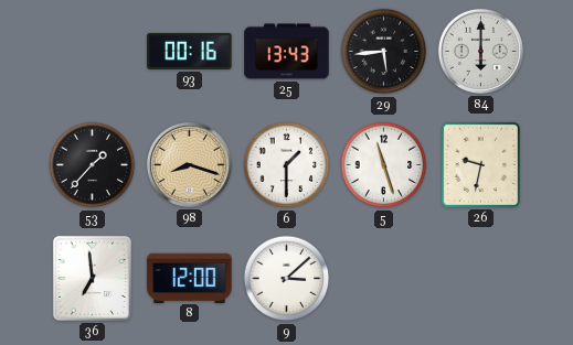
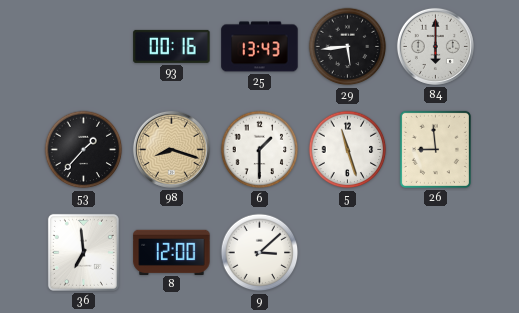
26: 9:32 -> 8:59 (435, 149)
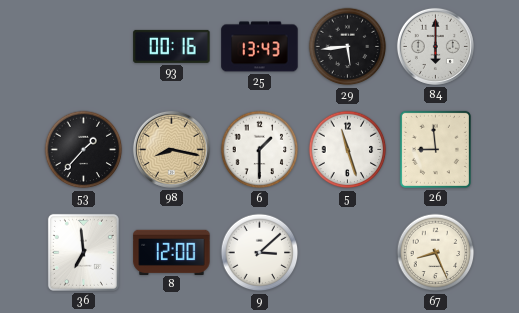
98: 8:18 -> 8:17 (171, 149)
67: none -> 8:26 (436, 253)
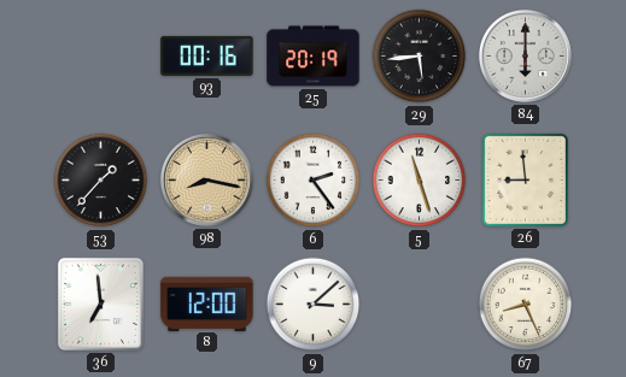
25: 13:43 -> 20:19 (314, 57)
6: 1:30 -> 2:24 (314, 181)
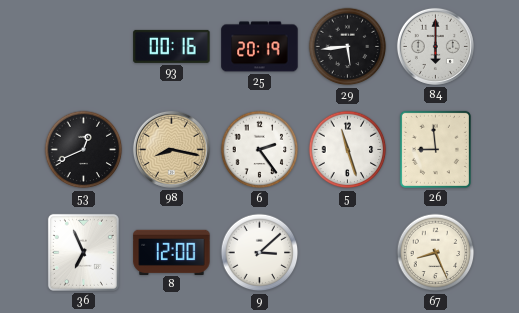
53: 1:37 -> 12:41 (84, 150)
36: 6:59 -> 6:56 (83, 252)
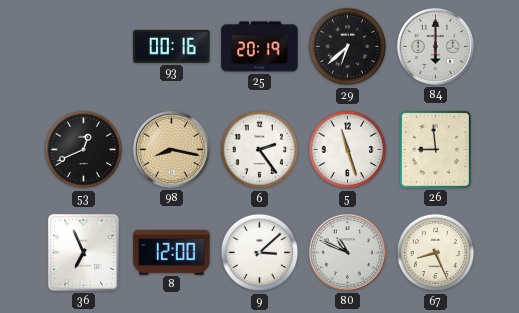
29: 5:44 -> 6:38 (348, 47)
80: none -> 10:49 (347, 252)
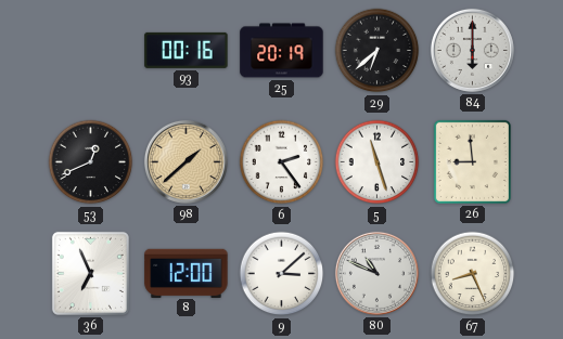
98: 8:17 -> 1:38 (185, 161)
